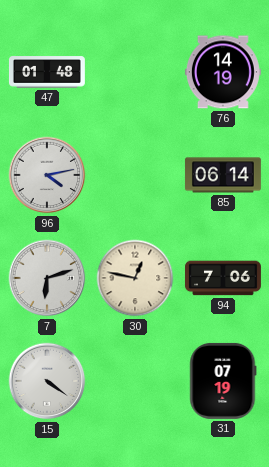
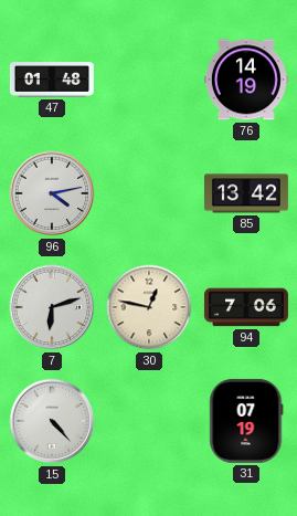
85: 06:14 -> 13:42 (246, 193)
15: 4:21 -> 4:23 (52, 421)
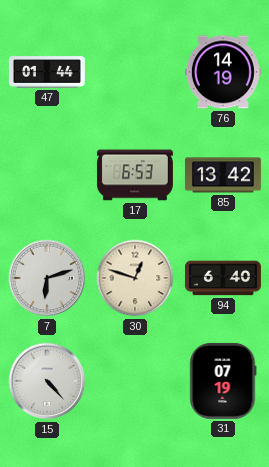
47: 01:48 -> 01:44 (47, 72)
96: 4:13 -> none (52, 193)
17: none -> 6:53 (135, 175)
30: 12:47 -> 12:48 (135, 278)
94: 7:06 -> 6:40 (223, 278)
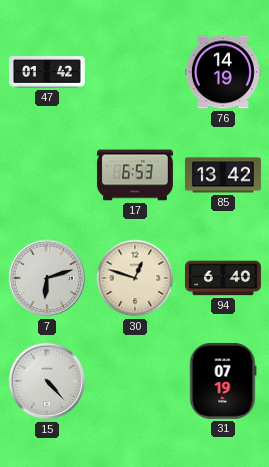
47: 01:44 -> 01:42 (47, 72)
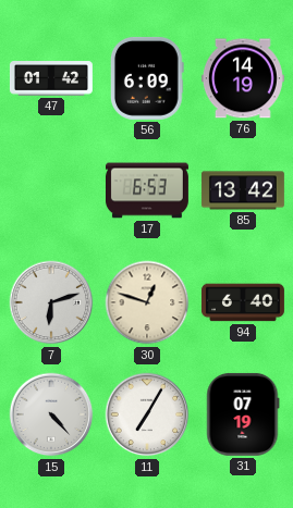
56: none -> 6:09 (148, 78)
11: none -> 7:05 (147, 414)
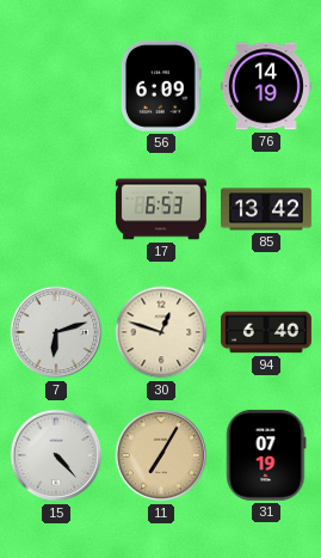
47: 01:42 -> none (51, 78)
11 dial: white -> champagne (161, 455)
